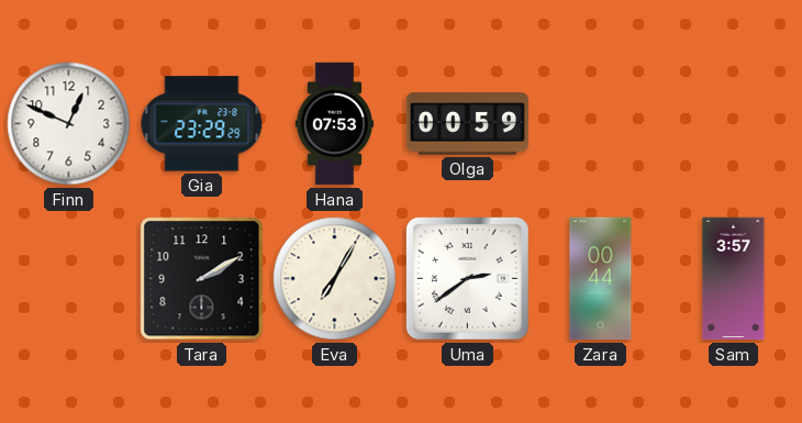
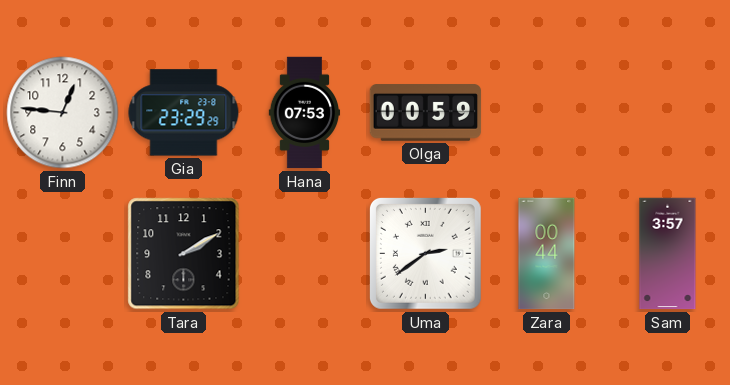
Finn: 12:49 -> 12:46 (63, 113)
Eva: 7:05 -> none (335, 279)
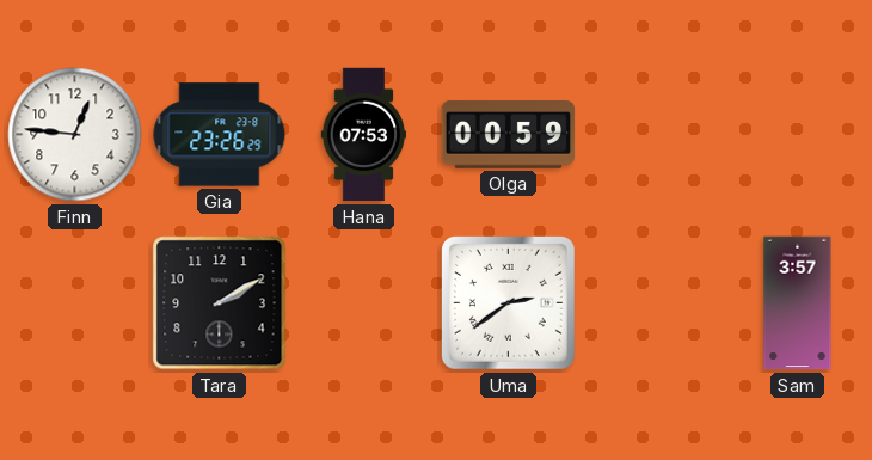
Gia: 23:29 -> 23:26 (220, 135)
Zara: 00:44 -> none (547, 254)
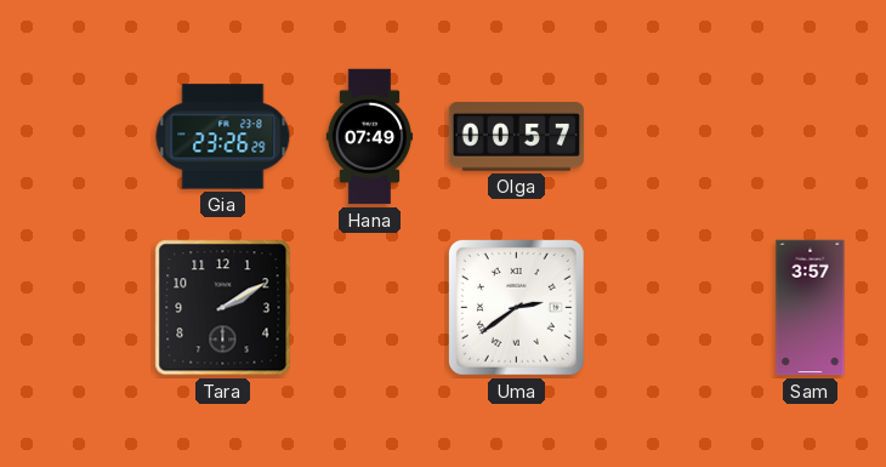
Finn: 12:46 -> none (75, 135)
Hana: 07:53 -> 07:49 (370, 137)
Olga: 00:59 -> 00:57 (517, 137)
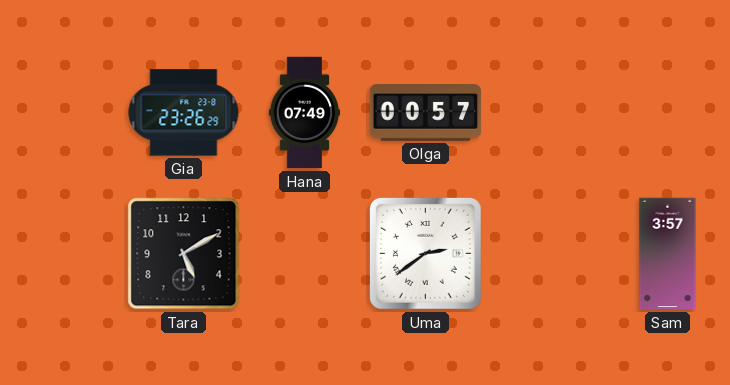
Tara: 2:10 -> 5:10 (184, 254)
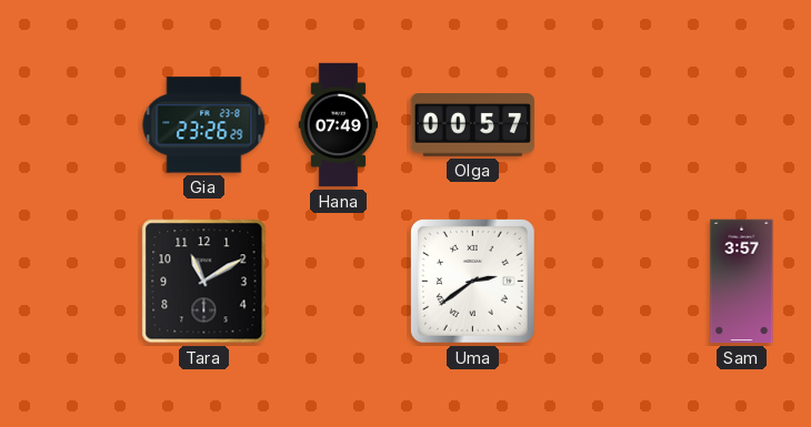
Tara: 5:10 -> 11:10 (204, 282)
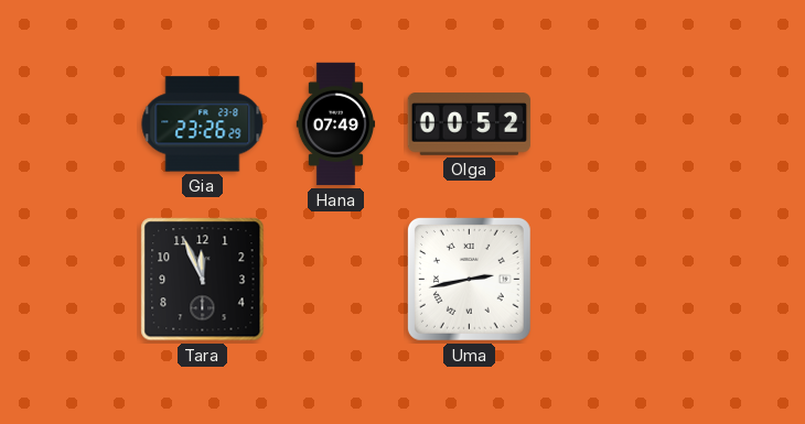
Olga: 00:57 -> 00:52 (470, 124)
Tara: 11:10 -> 11:56 (203, 280)
Uma: 2:39 -> 2:43 (469, 279)
Sam: 3:57 -> none (742, 282)
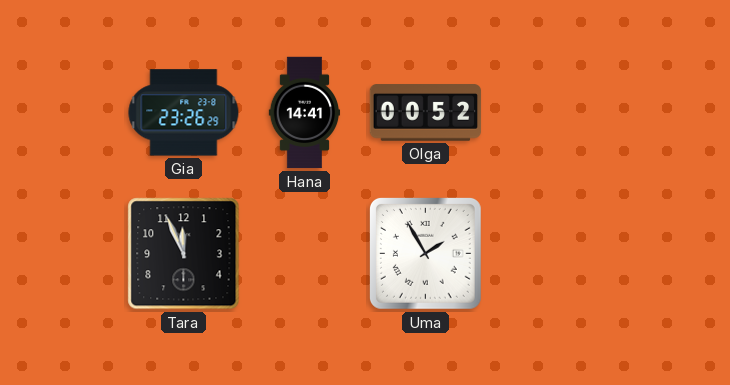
Hana: 07:49 -> 14:41 (305, 113)
Uma: 2:43 -> 1:55 (425, 253)
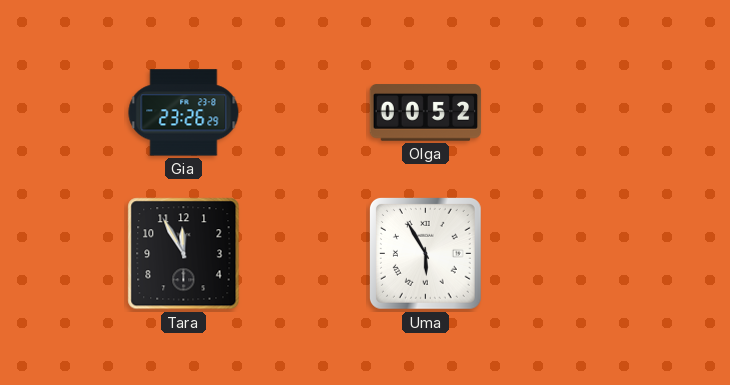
Hana: 14:41 -> none (305, 113)
Tara: 11:56 -> 11:55 (184, 254)
Uma: 1:55 -> 5:55 (425, 253)
